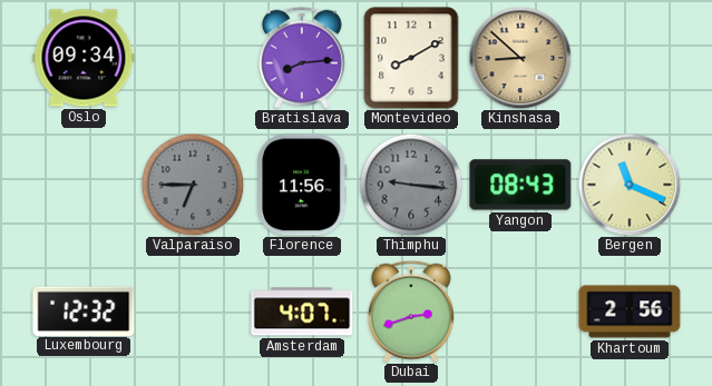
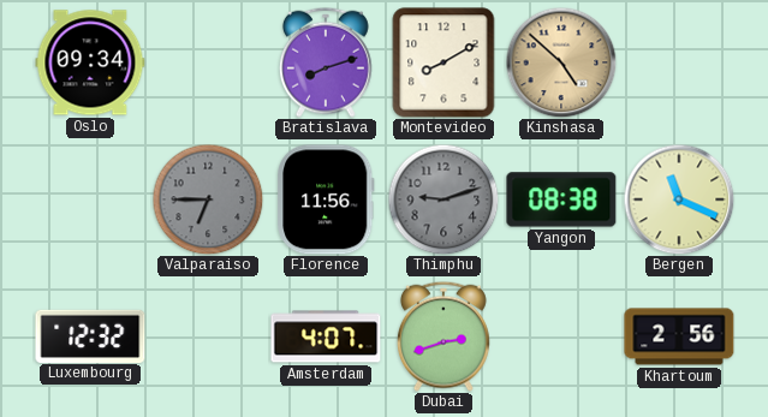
Bratislava: 8:14 -> 8:12 (326, 62)
Kinshasa: 8:52 -> 4:52 (561, 62)
Thimphu: 9:16 -> 9:12 (443, 199)
Yangon: 08:43 -> 08:38 (561, 199)
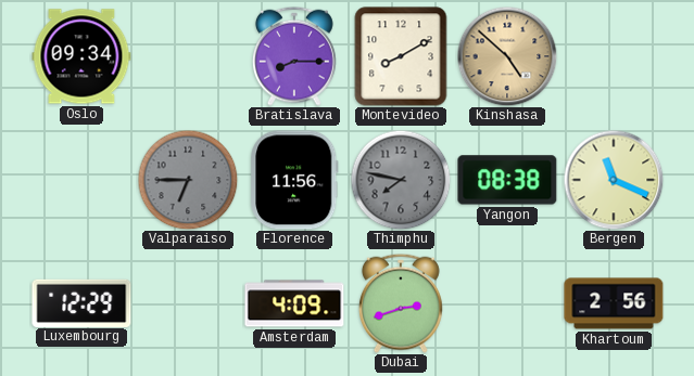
Bratislava: 8:12 -> 8:15 (294, 56)
Thimphu: 9:12 -> 7:47 (401, 180)
Luxembourg: 12:32 -> 12:29 (81, 302)
Amsterdam: 4:07 -> 4:09 (294, 303)
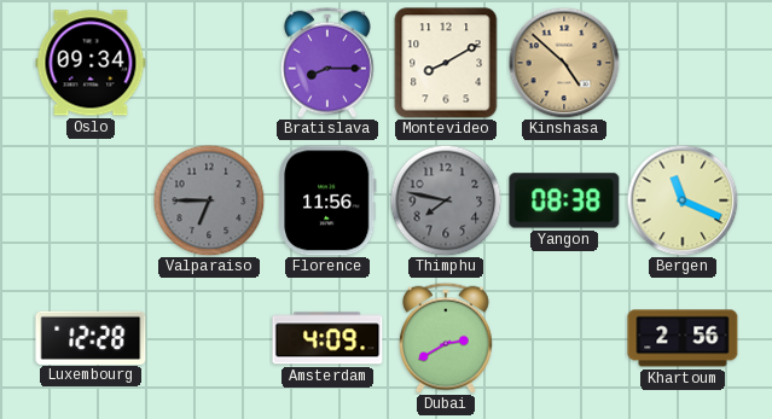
Luxembourg: 12:29 -> 12:28 (91, 337)
Dubai: 2:42 -> 2:40 (446, 338)
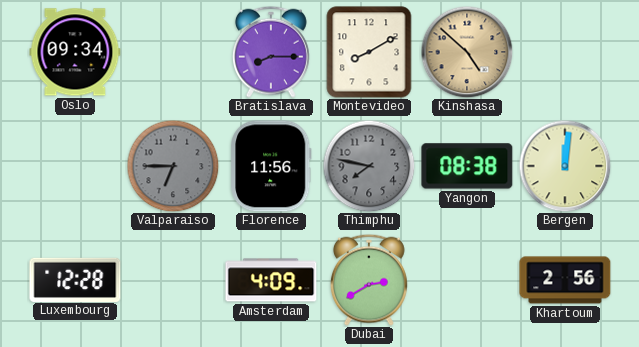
Bergen: 11:19 -> 12:01 (565, 166)
